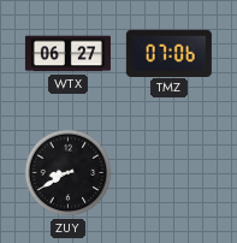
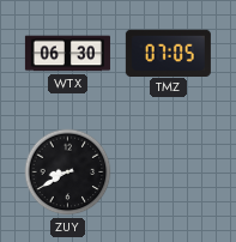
WTX: 06:27 -> 06:30 (67, 54)
TMZ: 07:06 -> 07:05 (168, 53)
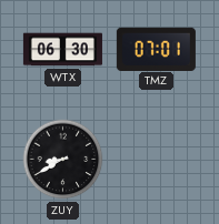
TMZ: 07:05 -> 07:01 (156, 49)
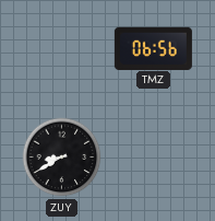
WTX: 06:30 -> none (62, 50)
TMZ: 07:01 -> 06:56 (153, 48)
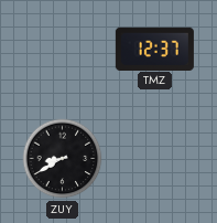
TMZ: 06:56 -> 12:37 (154, 49)
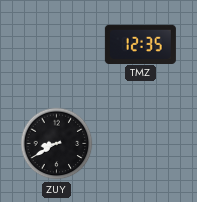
TMZ: 12:37 -> 12:35 (140, 44)
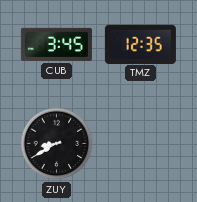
CUB: none -> 3:45 (56, 44)
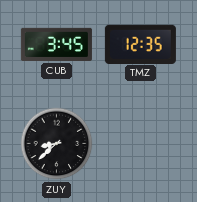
ZUY: 8:40 -> 8:38 (57, 144)
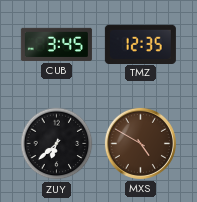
ZUY: 8:38 -> 6:38 (57, 144)
MXS: none -> 4:50 (140, 143)
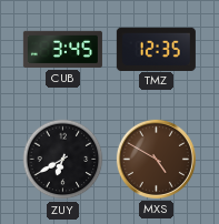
ZUY: 6:38 -> 6:40 (63, 160)
